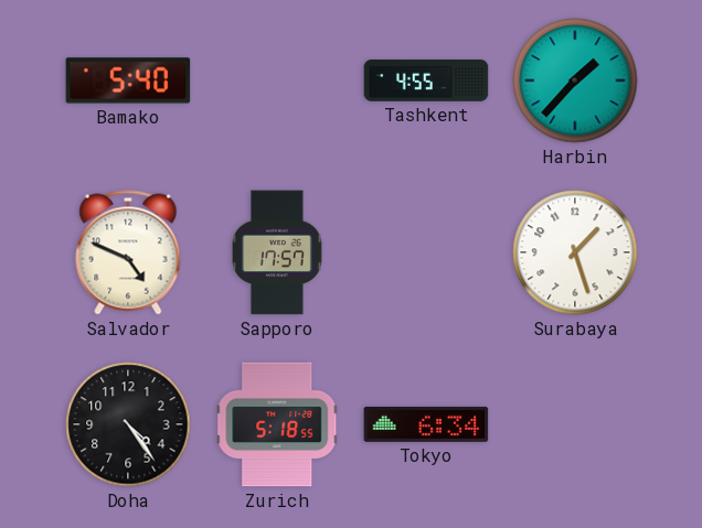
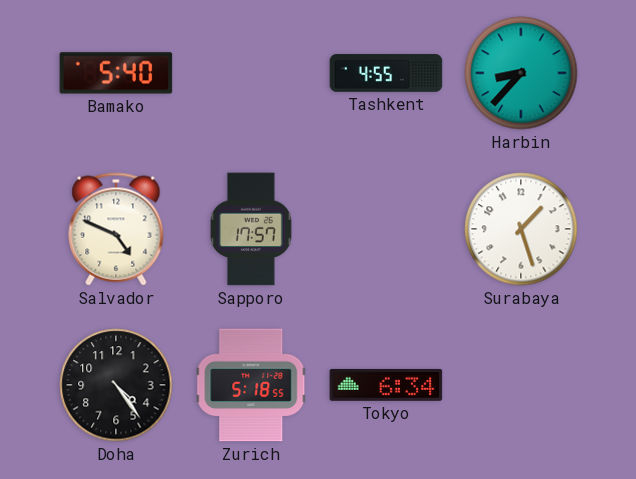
Harbin: 1:37 -> 8:37 (521, 73)
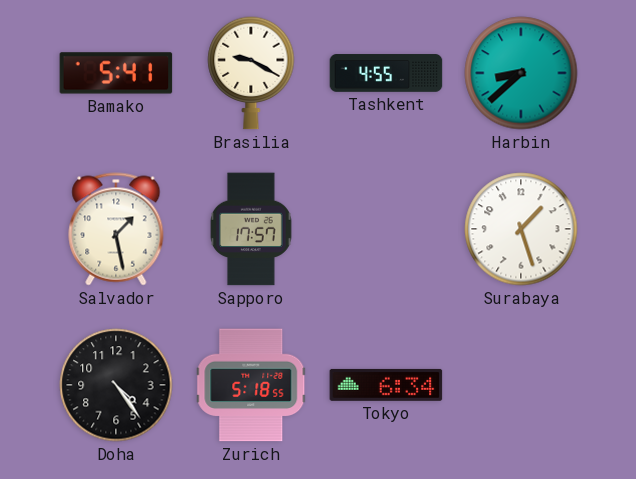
Bamako: 5:40 -> 5:41 (116, 73)
Brasilia: none -> 9:20 (251, 73)
Harbin: 8:37 -> 8:38 (521, 73)
Salvador: 4:49 -> 1:28 (116, 229)
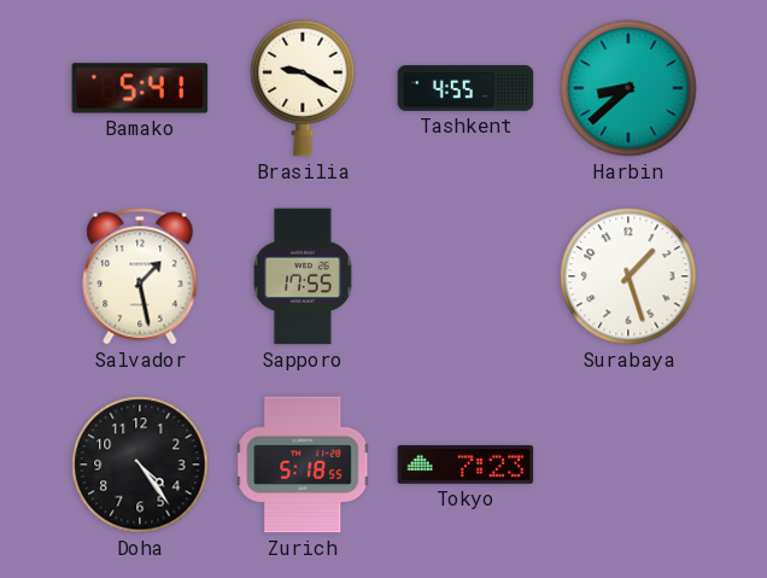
Sapporo: 17:57 -> 17:55 (303, 276)
Tokyo: 6:34 -> 7:23 (466, 465)
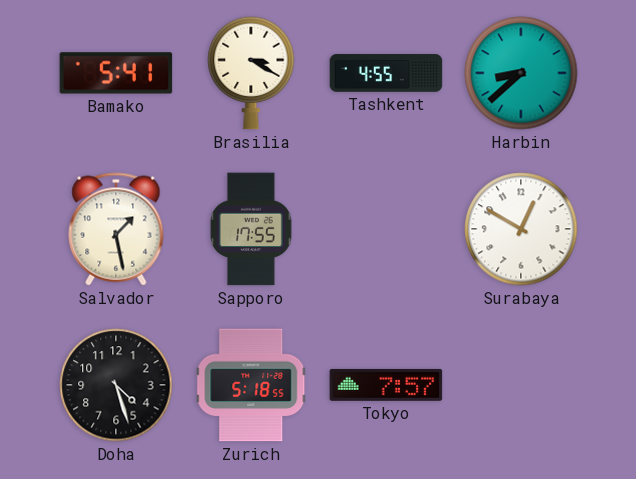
Brasilia: 9:20 -> 3:20 (251, 73)
Surabaya: 1:27 -> 12:50 (521, 229)
Doha: 4:24 -> 4:27 (116, 385)
Tokyo: 7:23 -> 7:57 (386, 385)
